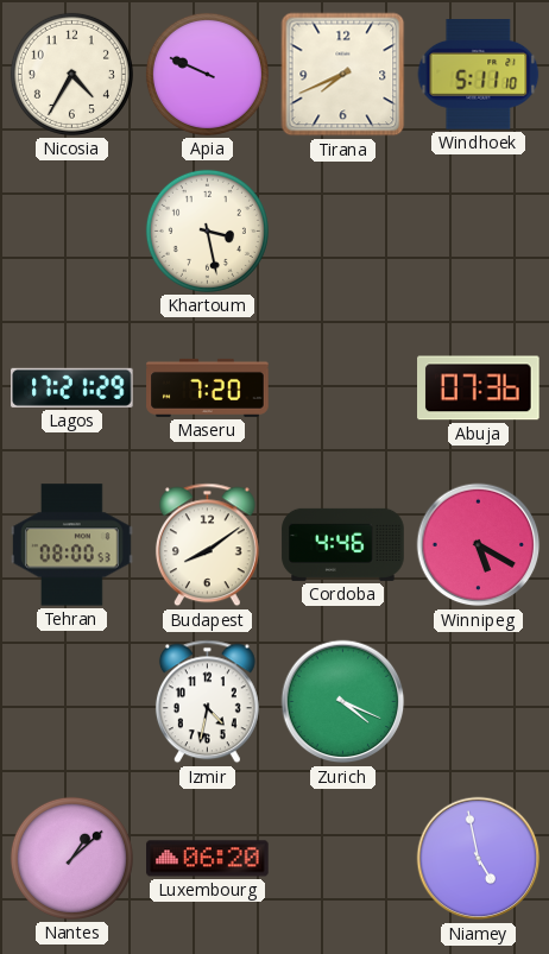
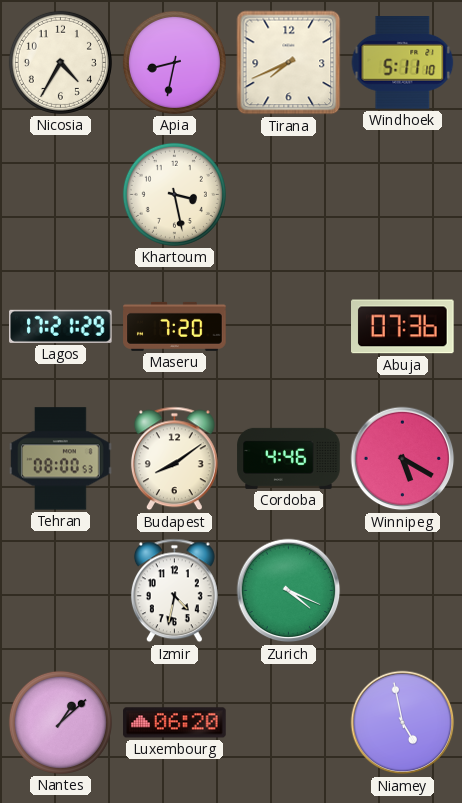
Apia: 9:49 -> 8:32 (174, 62)
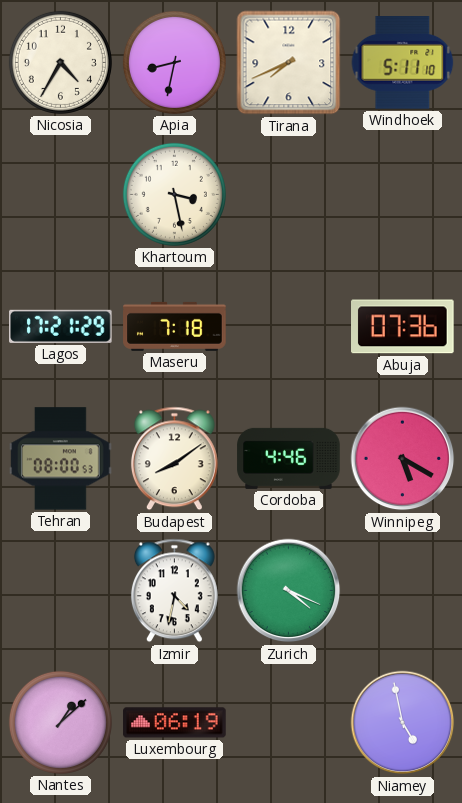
Maseru: 7:20 -> 7:18 (175, 326)
Luxembourg: 06:20 -> 06:19 (175, 723)
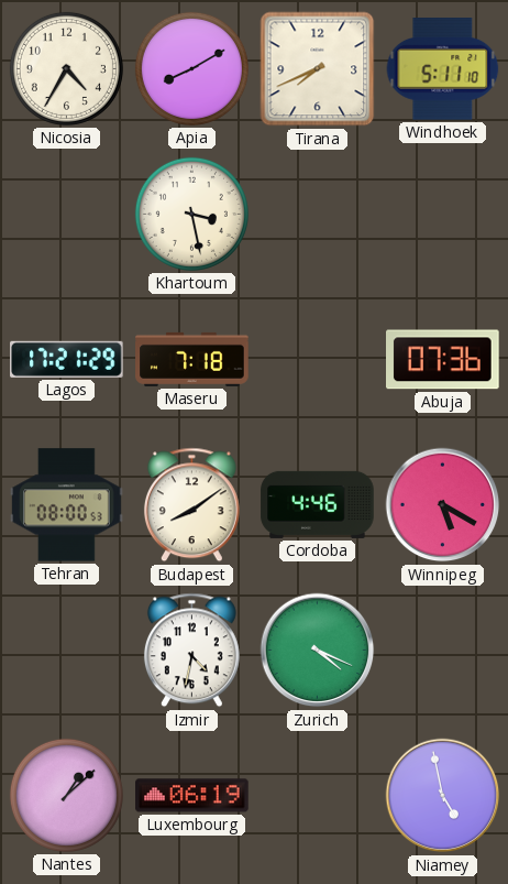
Apia: 8:32 -> 8:10 (191, 68)
